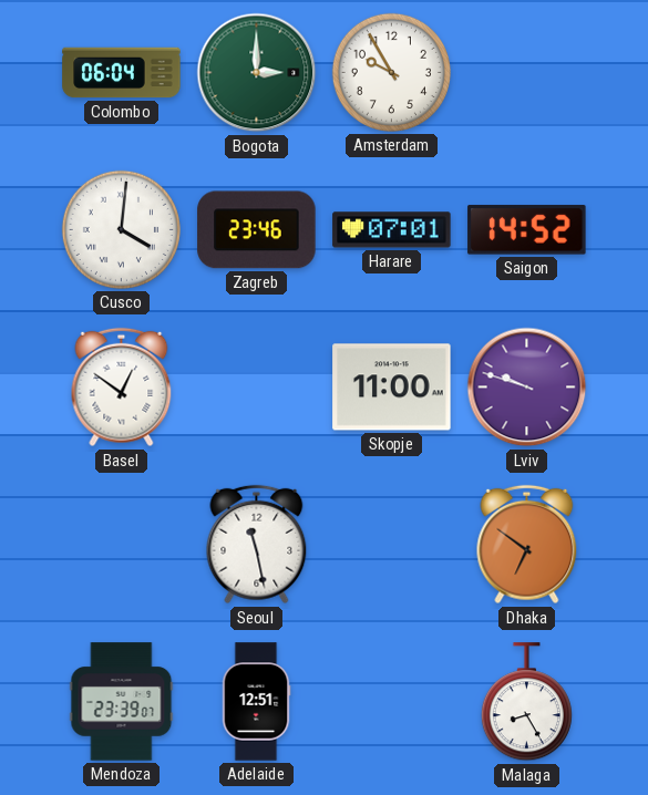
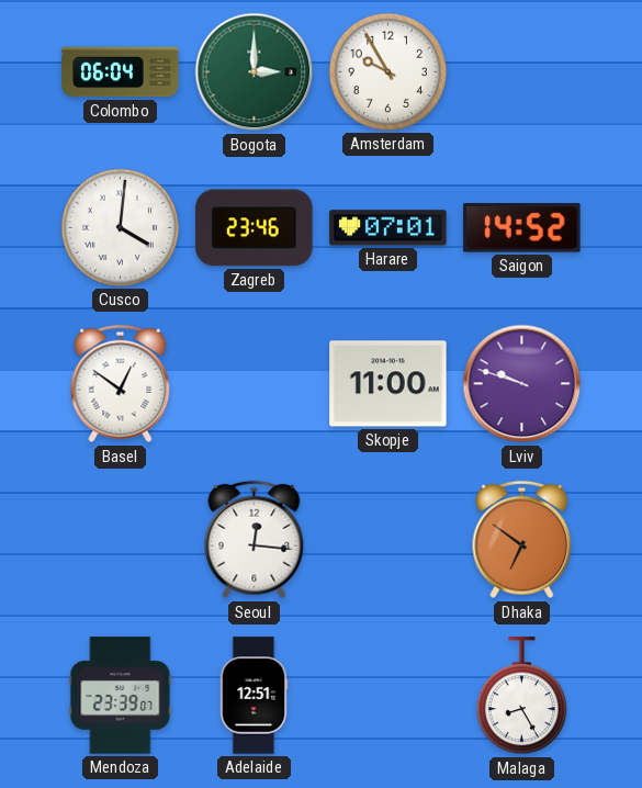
Seoul: 11:28 -> 12:16 (255, 540)
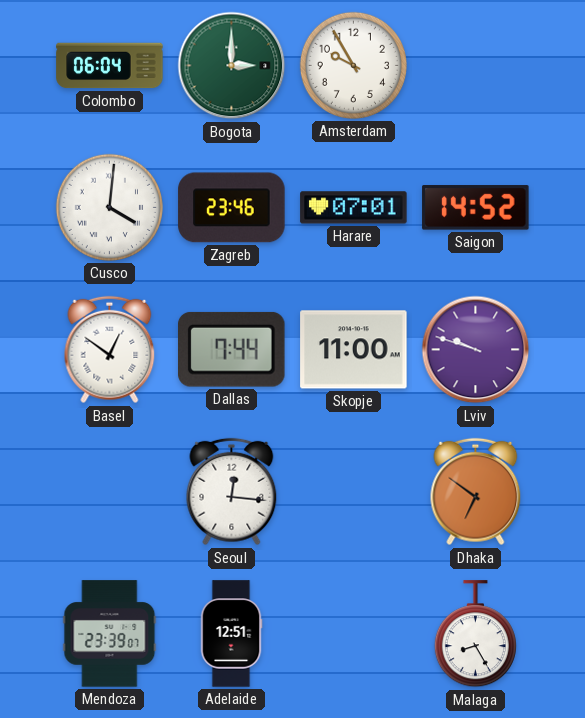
Dallas: none -> 7:44 (232, 349)
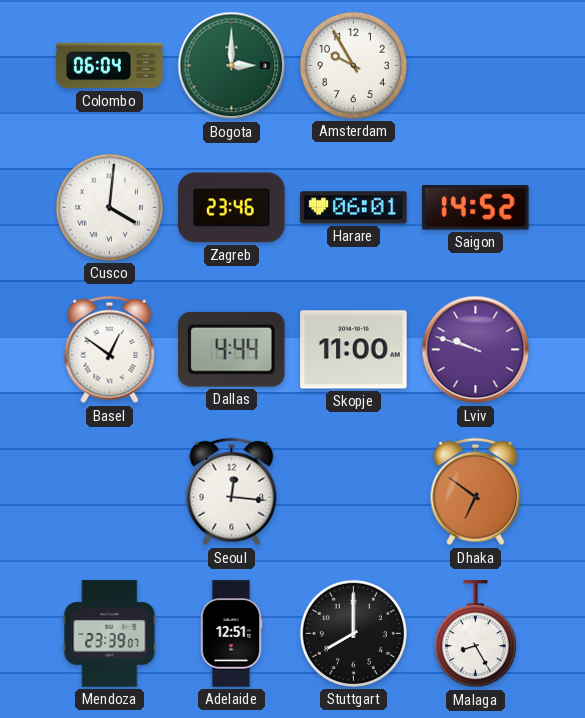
Harare: 07:01 -> 06:01 (354, 208)
Dallas: 7:44 -> 4:44 (232, 349)
Stuttgart: none -> 8:00 (353, 633)
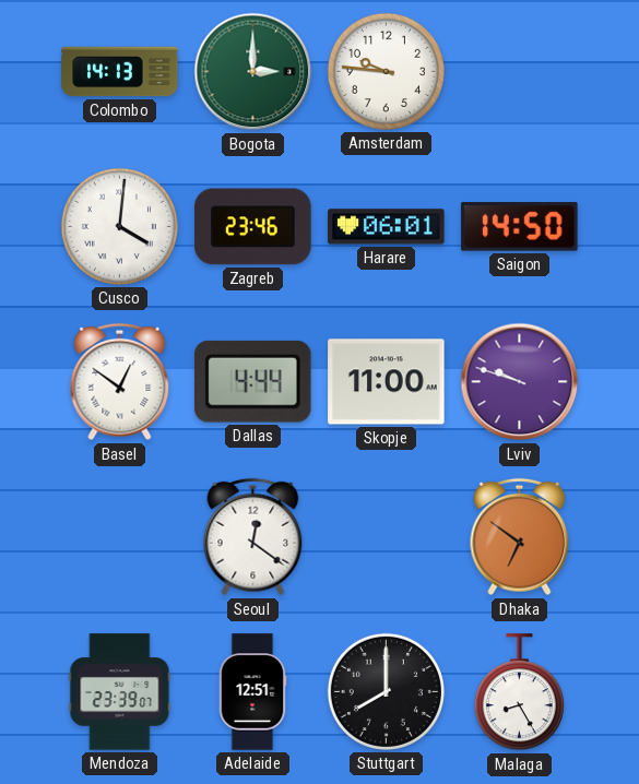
Colombo: 06:04 -> 14:13 (120, 72)
Amsterdam: 9:55 -> 9:46 (386, 71)
Saigon: 14:52 -> 14:50 (520, 227)
Seoul: 12:16 -> 12:21 (253, 537)
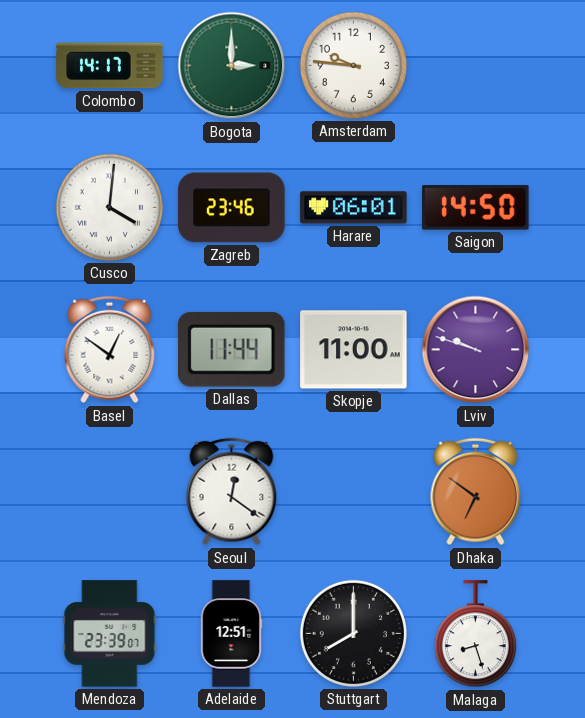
Colombo: 14:13 -> 14:17 (110, 66)
Dallas: 4:44 -> 11:44 (232, 349)
Malaga: 8:25 -> 8:27 (475, 634)
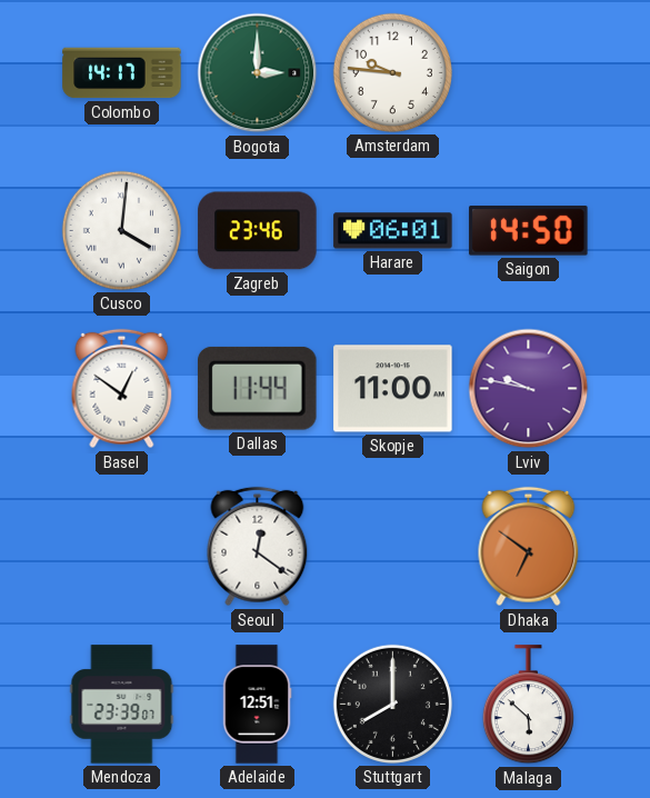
Lviv: 9:48 -> 9:47 (529, 389)
Malaga: 8:27 -> 5:52 (528, 705)
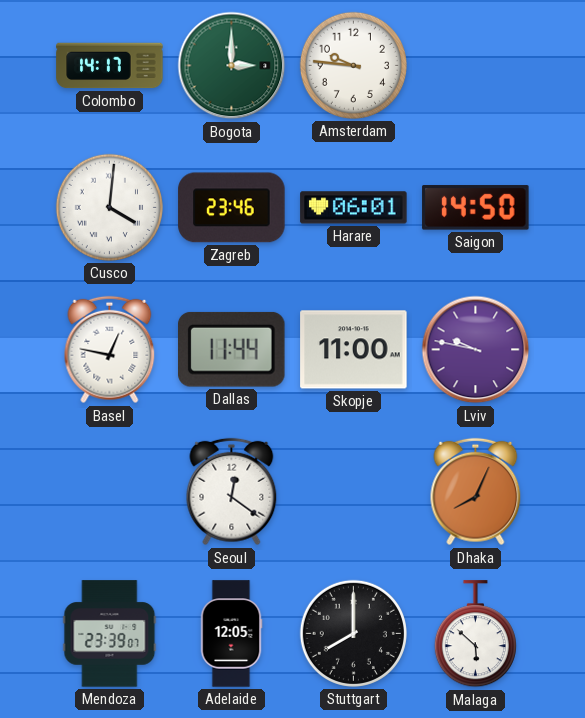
Basel: 12:51 -> 12:47 (110, 350)
Dhaka: 6:51 -> 8:04 (476, 492)
Adelaide: 12:51 -> 12:05 (231, 634)
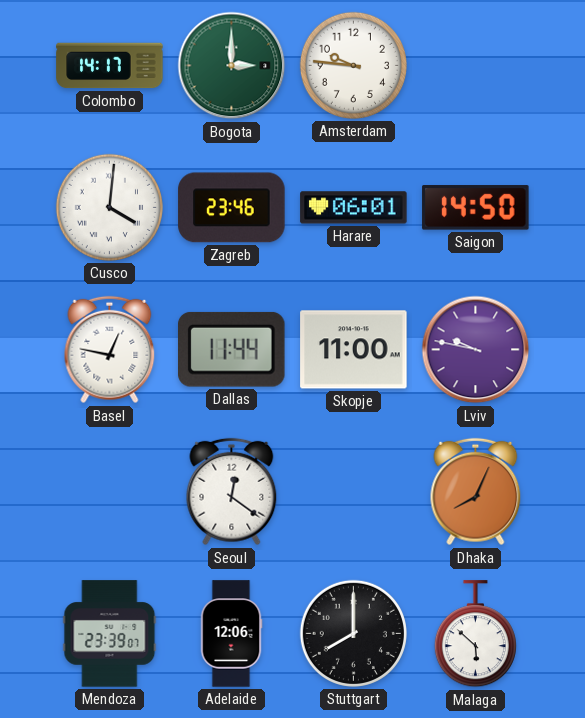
Adelaide: 12:05 -> 12:06 (231, 634)
